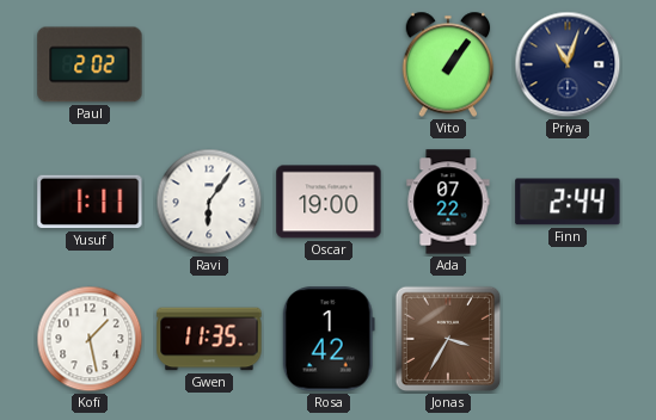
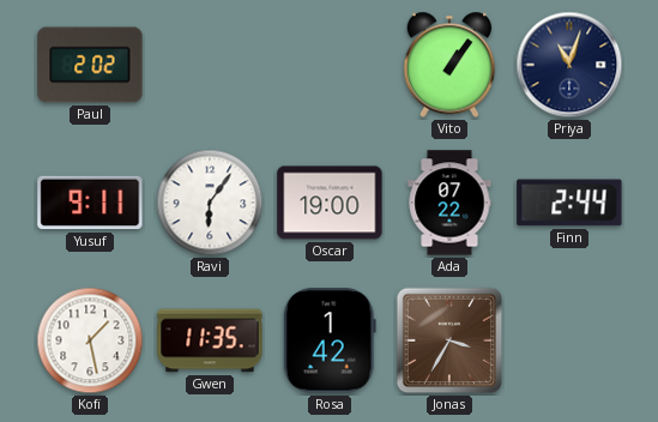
Yusuf: 1:11 -> 9:11 (90, 203)
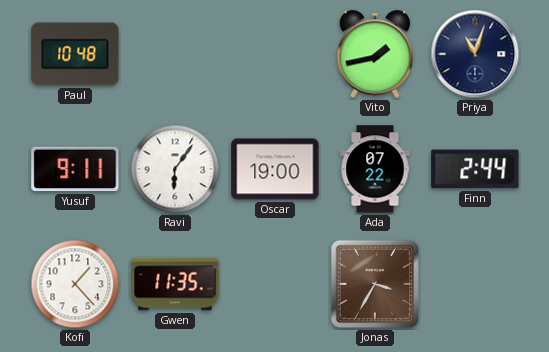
Paul: 2:02 -> 10:48 (75, 54)
Vito: 1:06 -> 1:43 (375, 54)
Kofi: 1:28 -> 1:23 (75, 284)
Rosa: 1:42 -> none (330, 340)
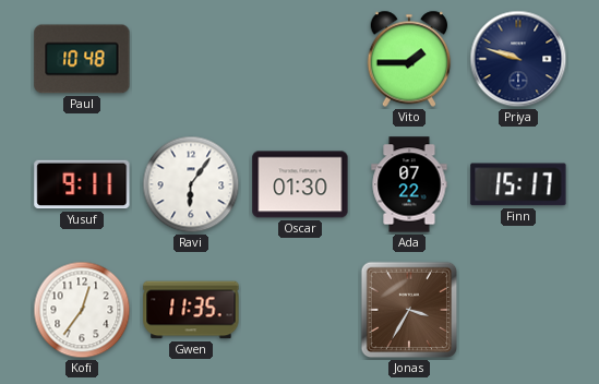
Vito: 1:43 -> 1:45 (409, 59)
Priya: 11:03 -> 9:48 (518, 59)
Oscar: 19:00 -> 01:30 (300, 184)
Finn: 2:44 -> 15:17 (518, 184)
Kofi: 1:23 -> 12:36 (82, 310)
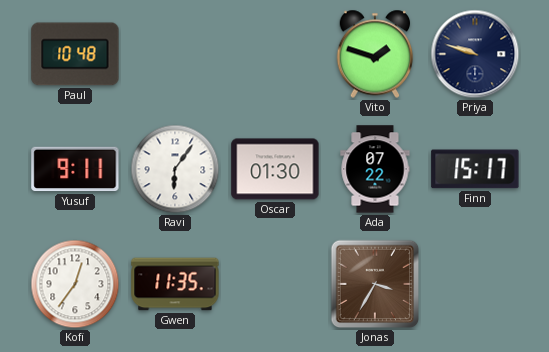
Vito: 1:45 -> 1:48 (375, 54)
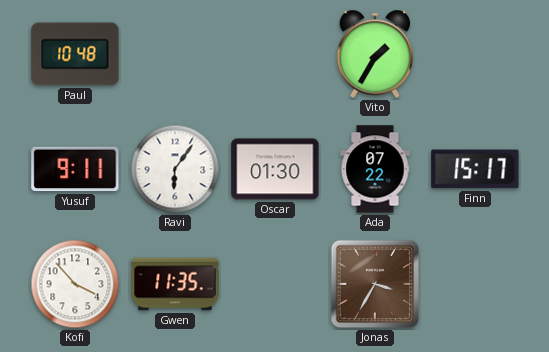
Vito: 1:48 -> 1:35 (375, 54)
Priya: 9:48 -> none (475, 54)
Kofi: 12:36 -> 3:53 (75, 284)
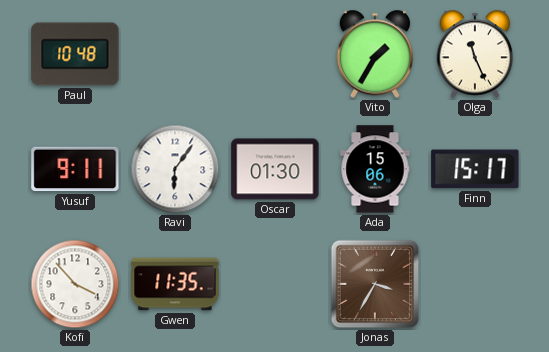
Olga: none -> 11:26 (475, 54)
Ada: 07:22 -> 15:06 (375, 169)
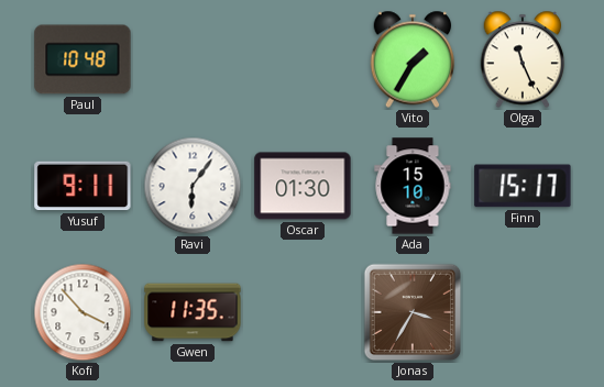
Ada: 15:06 -> 15:10 (413, 186)
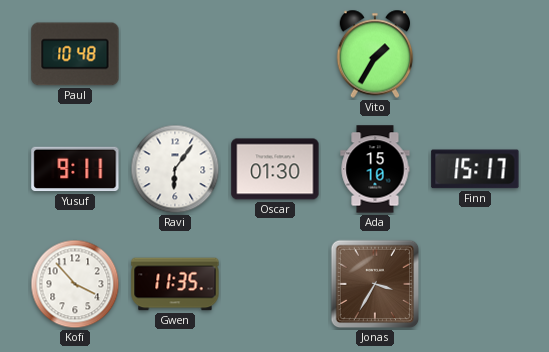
Olga: 11:26 -> none (523, 59)
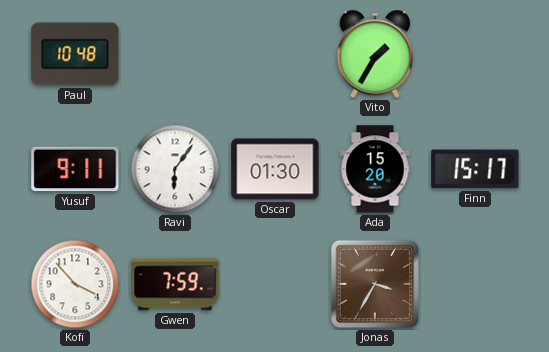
Ada: 15:10 -> 15:20 (375, 169)
Gwen: 11:35 -> 7:59 (175, 284)
